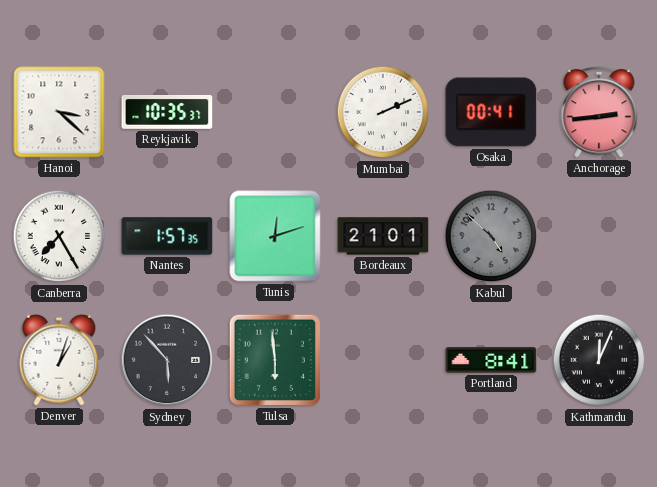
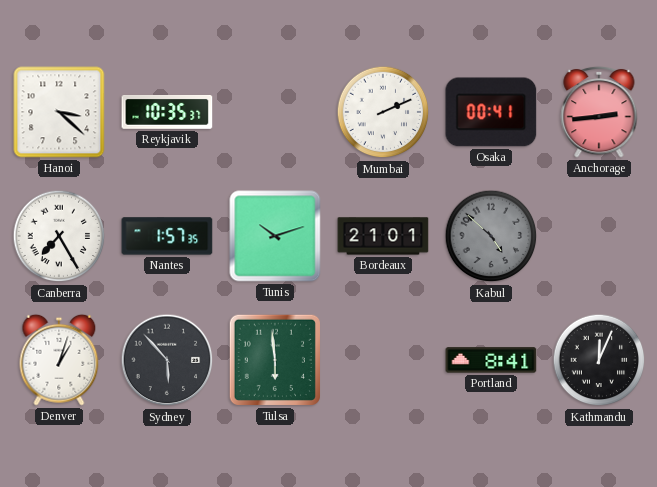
Tunis: 12:12 -> 10:12 (275, 236)
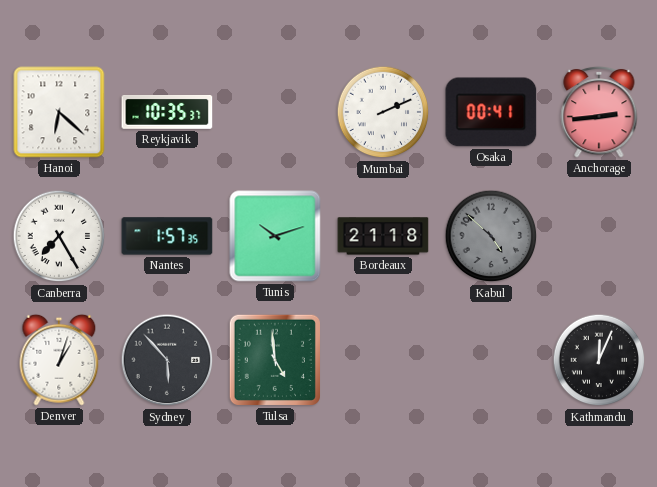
Hanoi: 3:22 -> 6:22 (59, 112)
Bordeaux: 21:01 -> 21:18 (383, 236)
Tulsa: 5:59 -> 4:59 (275, 360)
Portland: 8:41 -> none (491, 360)
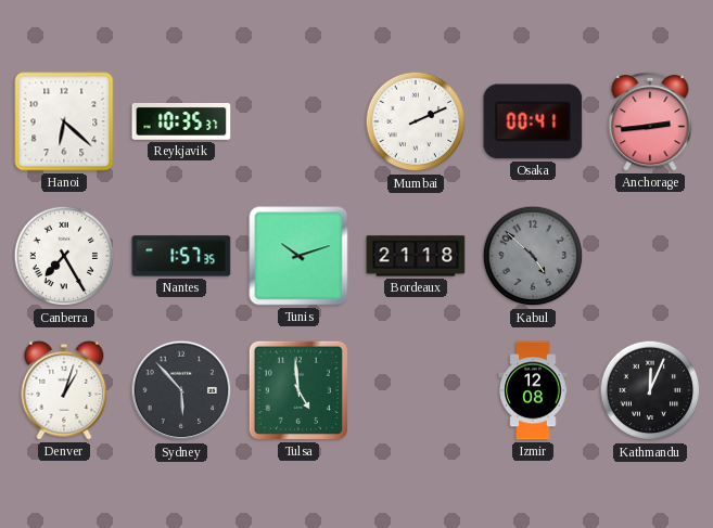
Izmir: none -> 12:08 (533, 390)
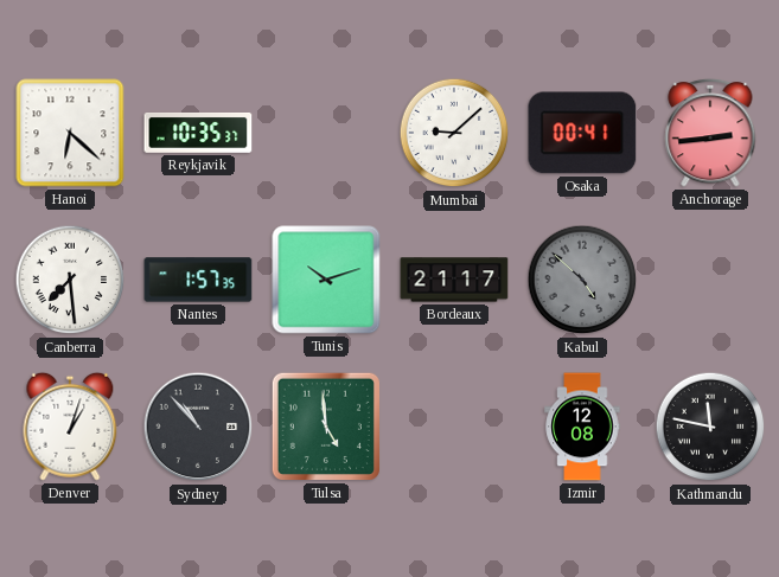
Mumbai: 2:11 -> 9:08 (454, 133)
Canberra: 7:25 -> 7:29 (70, 280)
Bordeaux: 21:18 -> 21:17 (454, 280)
Sydney: 5:53 -> 10:53 (198, 427)
Kathmandu: 12:04 -> 11:47 (710, 427)
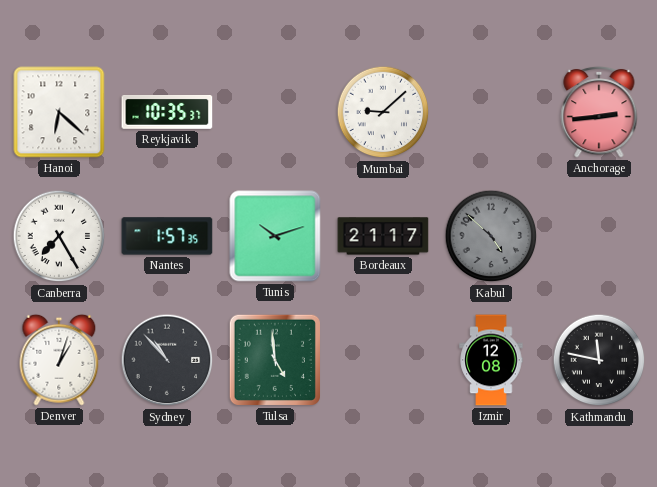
Osaka: 00:41 -> none (582, 133)
Canberra: 7:29 -> 7:25 (59, 236)
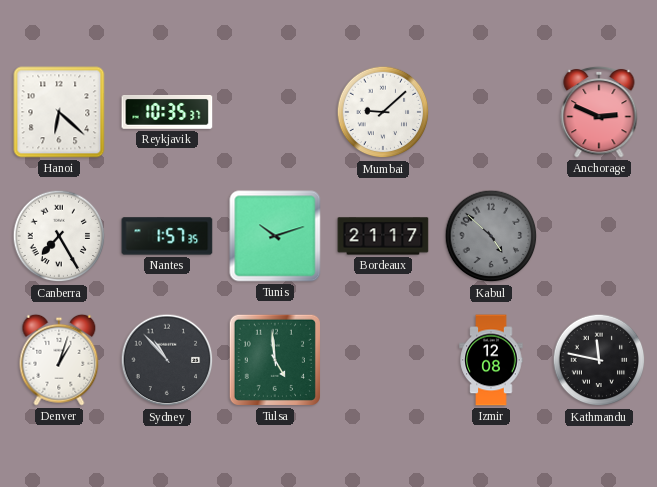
Anchorage: 2:44 -> 2:49 (599, 112)
